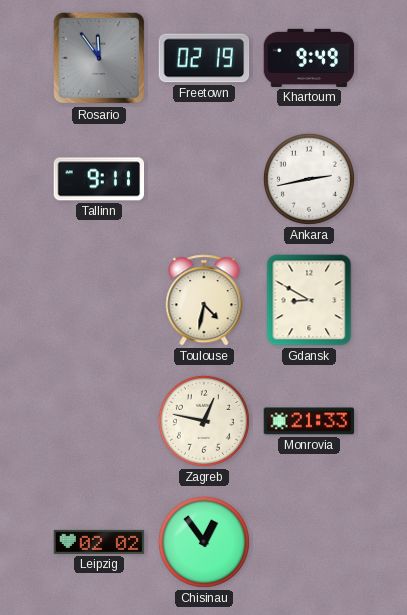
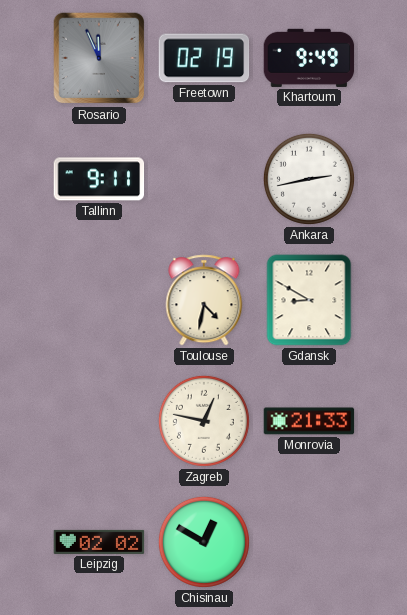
Rosario: 11:54 -> 11:56 (99, 58)
Chisinau: 12:54 -> 12:50 (204, 542)
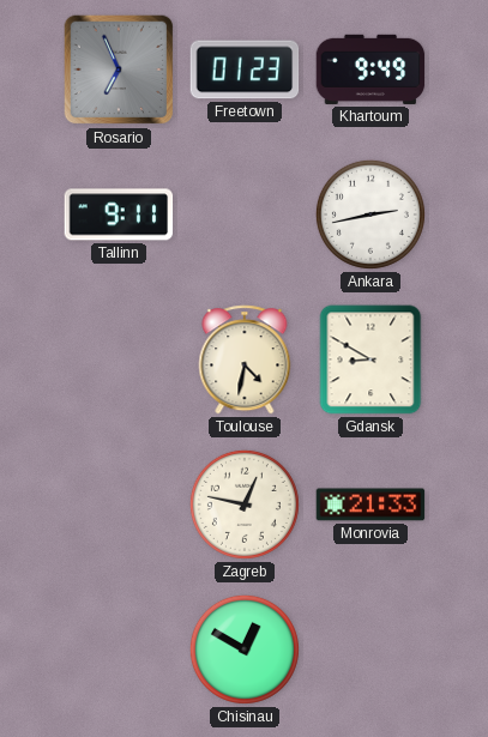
Rosario: 11:56 -> 6:56 (119, 70)
Freetown: 02:19 -> 01:23 (245, 70)
Leipzig: 02:02 -> none (99, 542)
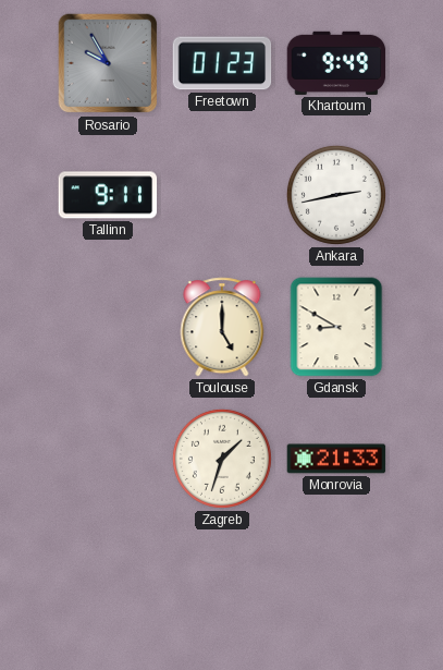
Rosario: 6:56 -> 9:55 (108, 63)
Toulouse: 4:32 -> 5:00 (222, 327)
Zagreb: 12:47 -> 1:33 (222, 459)
Chisinau: 12:50 -> none (245, 650)
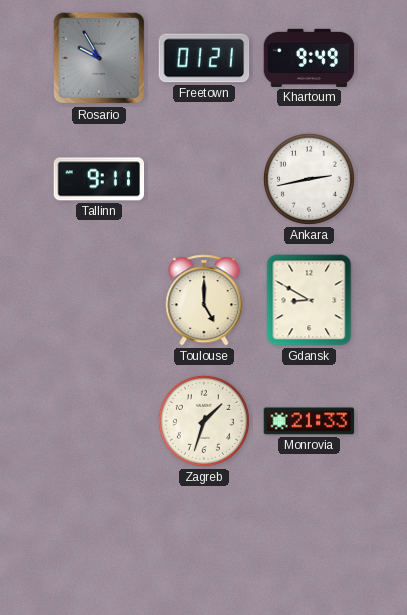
Freetown: 01:23 -> 01:21 (204, 58)
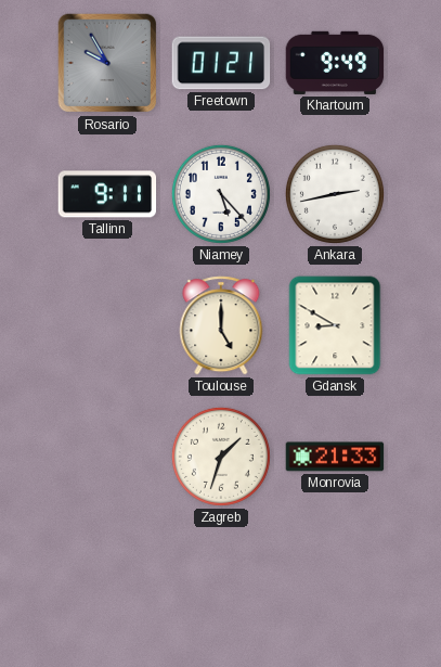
Niamey: none -> 5:23 (221, 194)
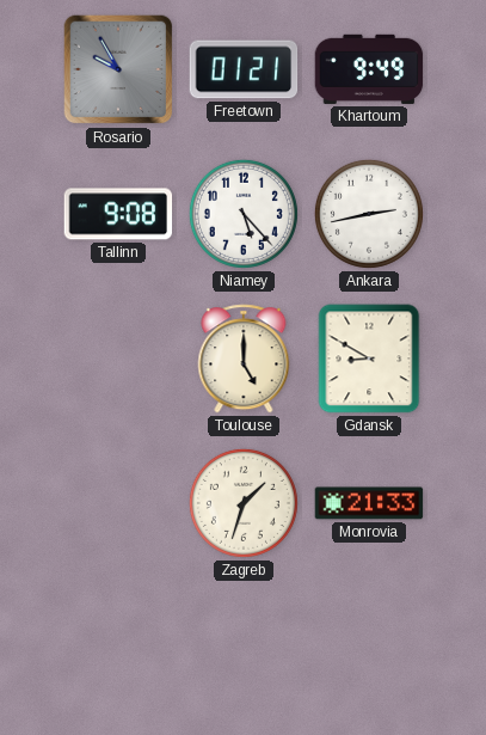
Tallinn: 9:11 -> 9:08 (118, 214)
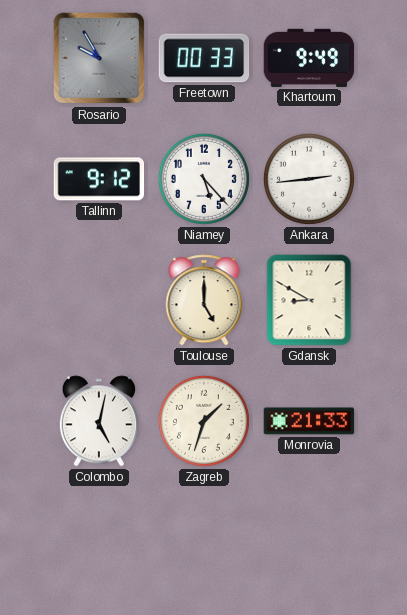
Freetown: 01:21 -> 00:33 (204, 58)
Tallinn: 9:08 -> 9:12 (99, 179)
Ankara: 2:43 -> 2:44 (309, 179)
Colombo: none -> 5:02 (98, 421)
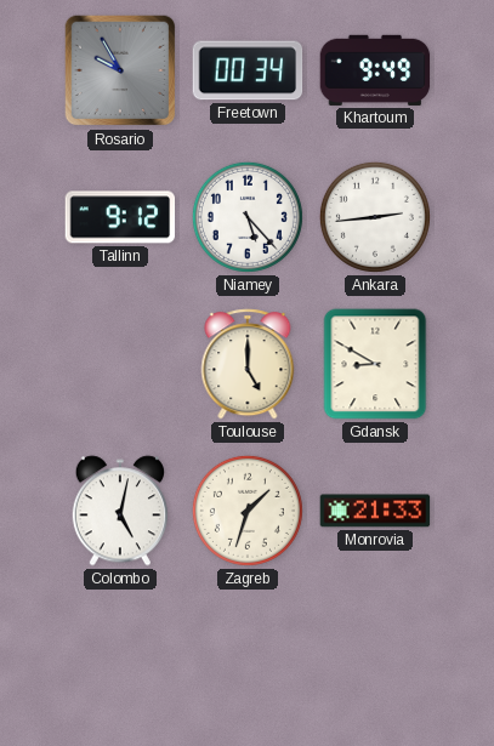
Freetown: 00:33 -> 00:34 (248, 70)
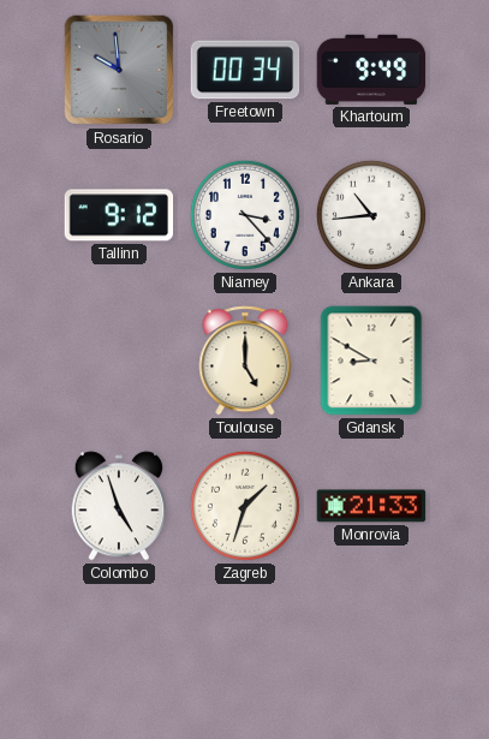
Rosario: 9:55 -> 9:59 (119, 70)
Niamey: 5:23 -> 3:23 (245, 215)
Ankara: 2:44 -> 10:44 (371, 215)
Colombo: 5:02 -> 4:57 (118, 506)
